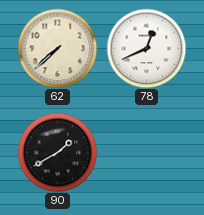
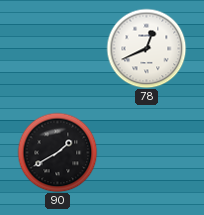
62: 7:38 -> none (57, 48)
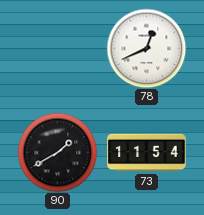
73: none -> 11:54 (147, 153)
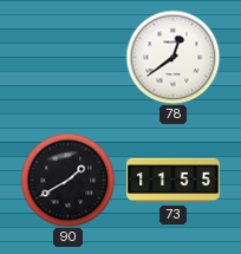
78: 12:41 -> 12:39 (172, 57)
73: 11:54 -> 11:55 (174, 181)
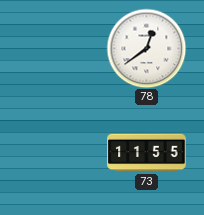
90: 1:40 -> none (67, 180)
